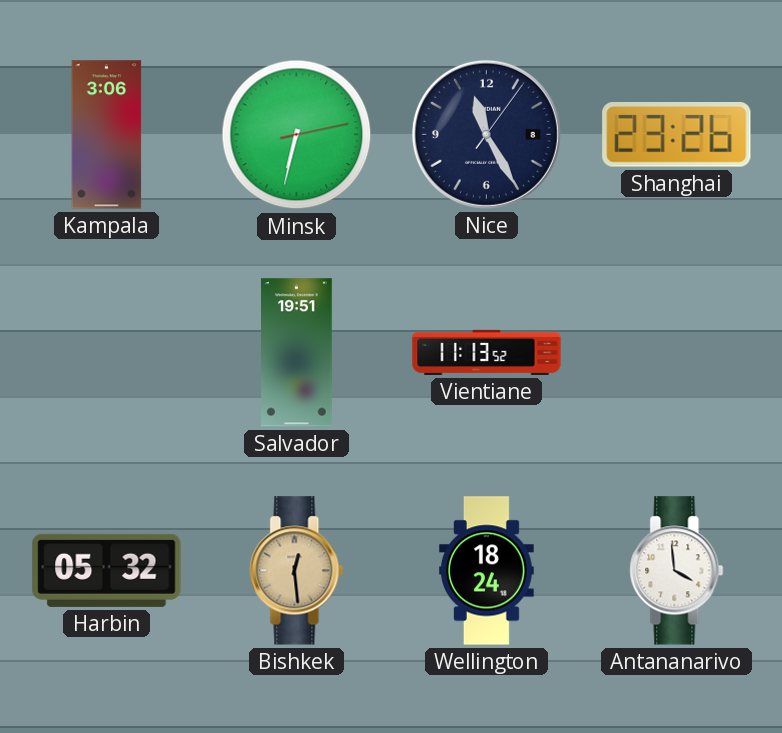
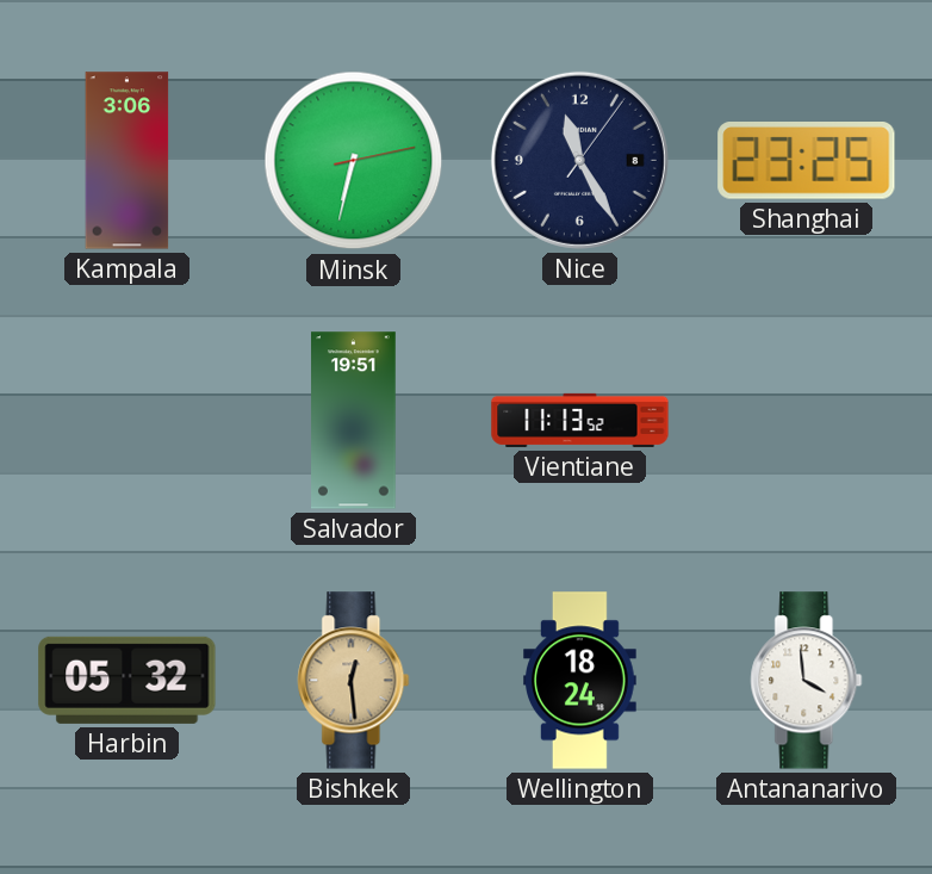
Shanghai: 23:26 -> 23:25 (807, 161)
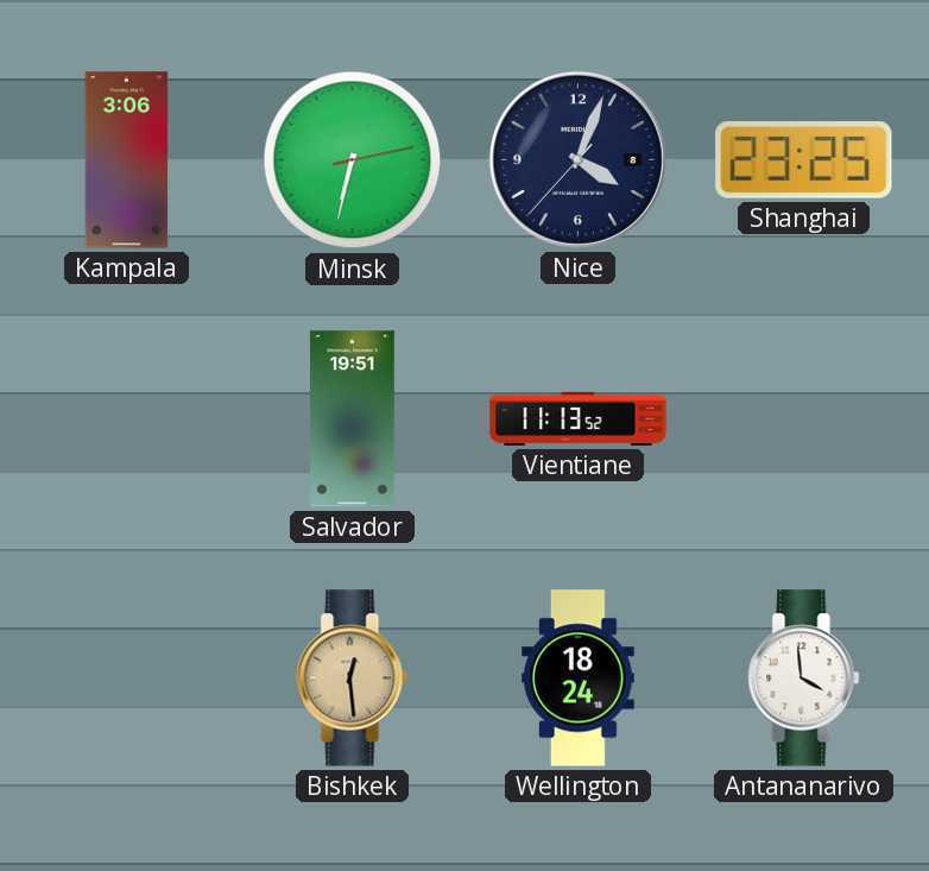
Nice: 11:25 -> 4:03 (577, 159)
Harbin: 05:32 -> none (128, 680)
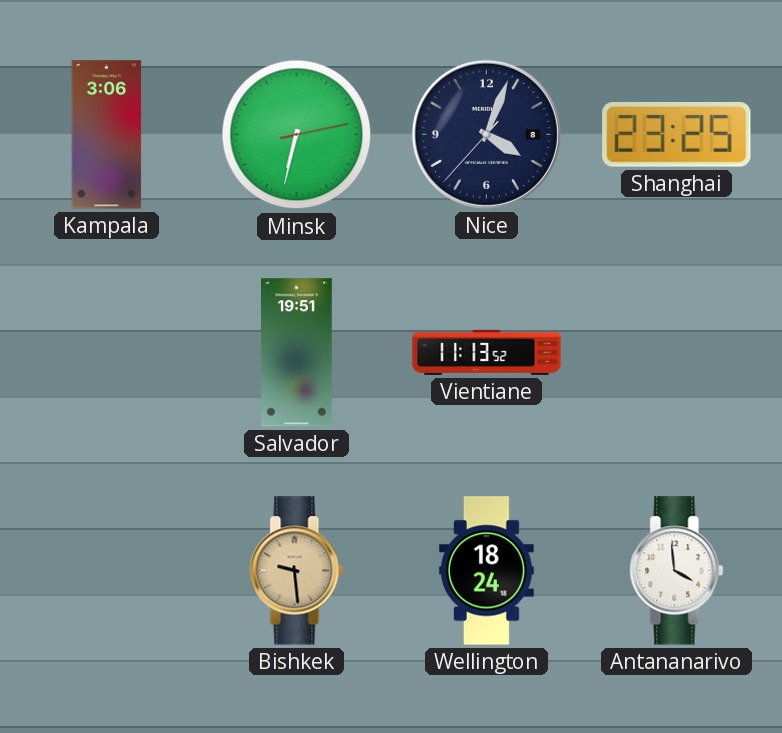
Bishkek: 12:29 -> 9:29 (297, 571)
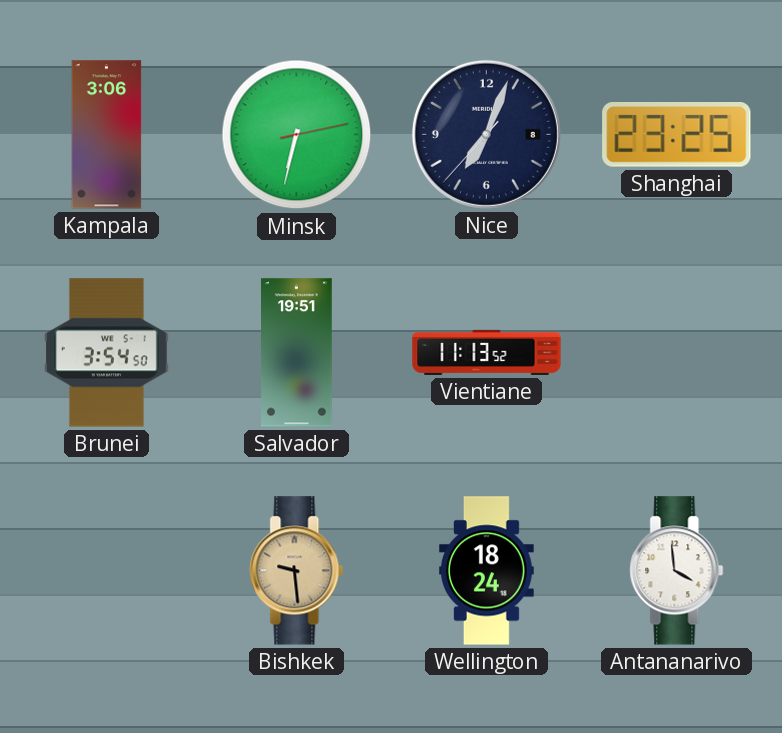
Nice: 4:03 -> 7:03 (486, 134)
Brunei: none -> 3:54 (107, 353)
